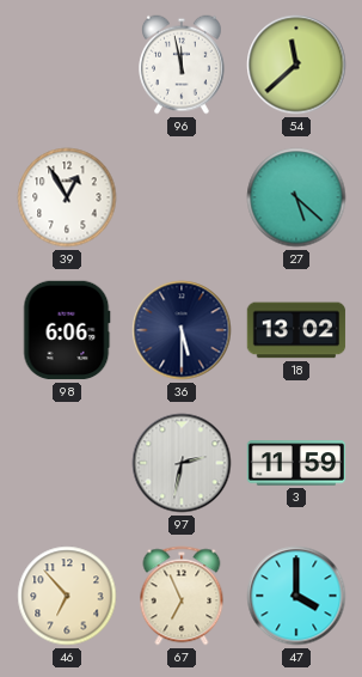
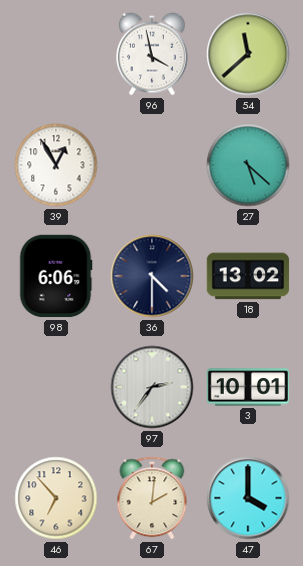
96: 11:58 -> 3:58 (153, 54)
36: 5:30 -> 4:30 (152, 276)
97: 2:32 -> 2:36 (152, 387)
3: 11:59 -> 10:01 (248, 387)
67: 6:56 -> 2:01 (152, 498)
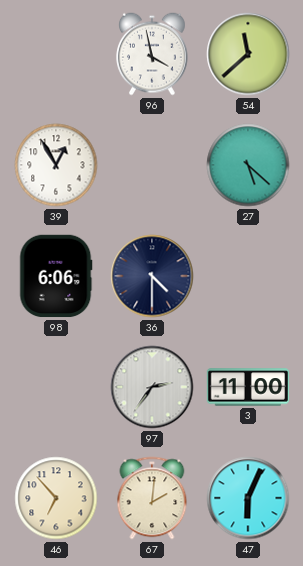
18: 13:02 -> none (248, 276)
3: 10:01 -> 11:00 (248, 387)
47: 4:00 -> 6:04 (248, 498)
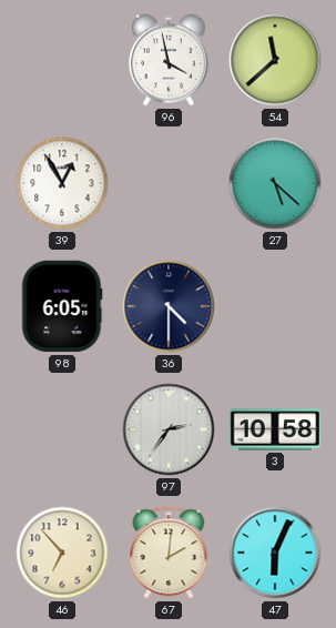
98: 6:06 -> 6:05 (62, 306)
3: 11:00 -> 10:58 (275, 429)
